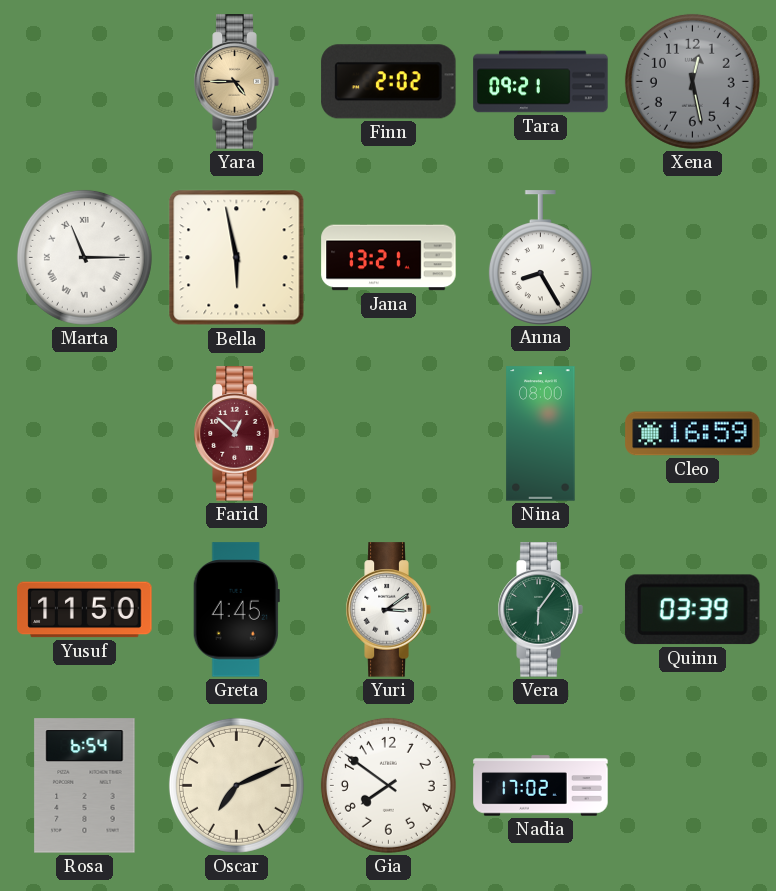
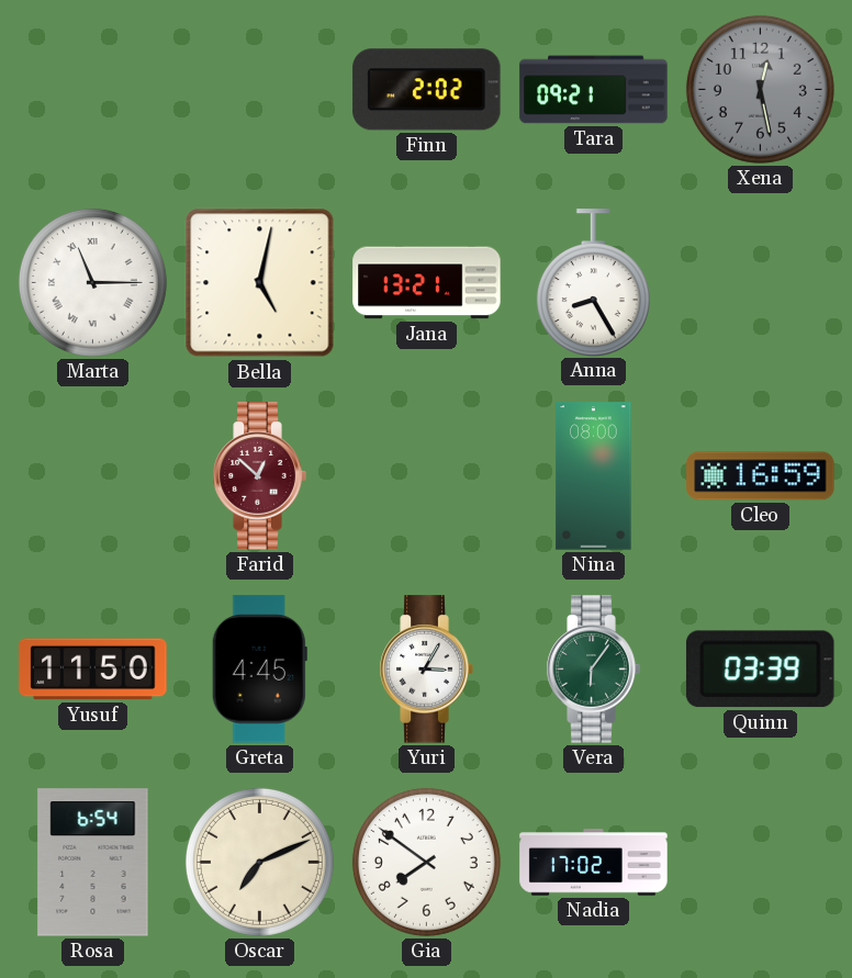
Yara: 4:45 -> none (236, 82)
Bella: 5:58 -> 5:02 (260, 283)
Yuri: 3:09 -> 3:05 (426, 670)
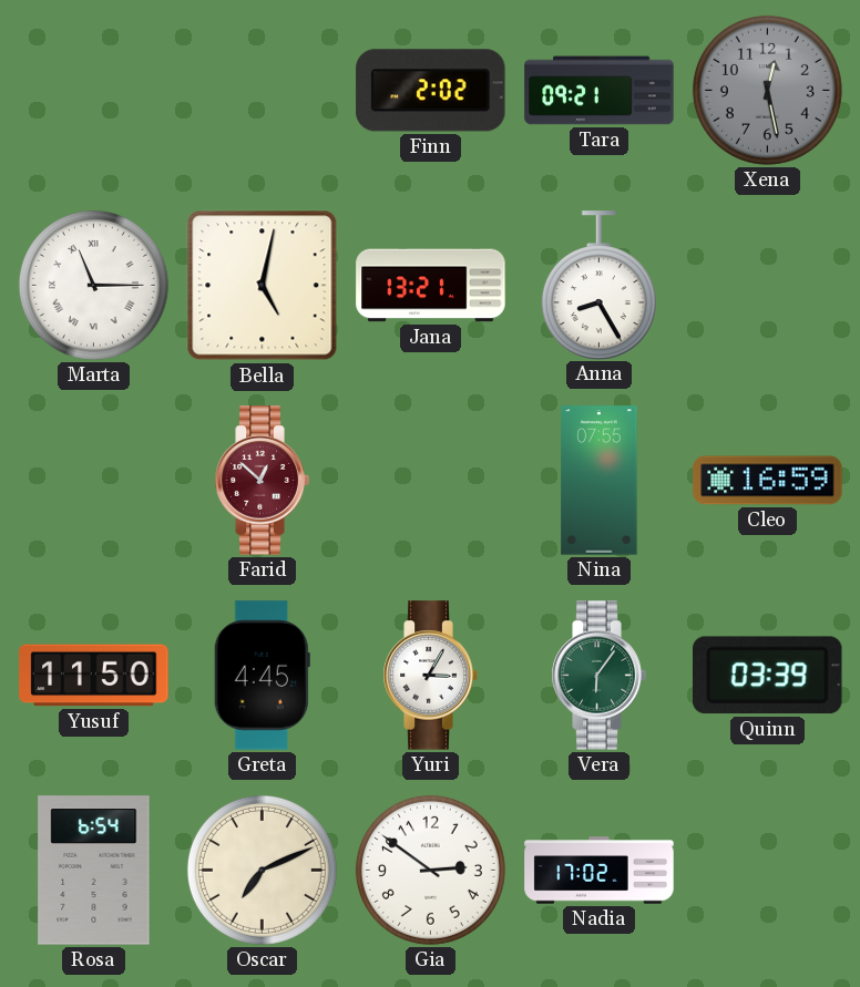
Nina: 08:00 -> 07:55 (600, 481)
Gia: 7:51 -> 2:51 (430, 870)
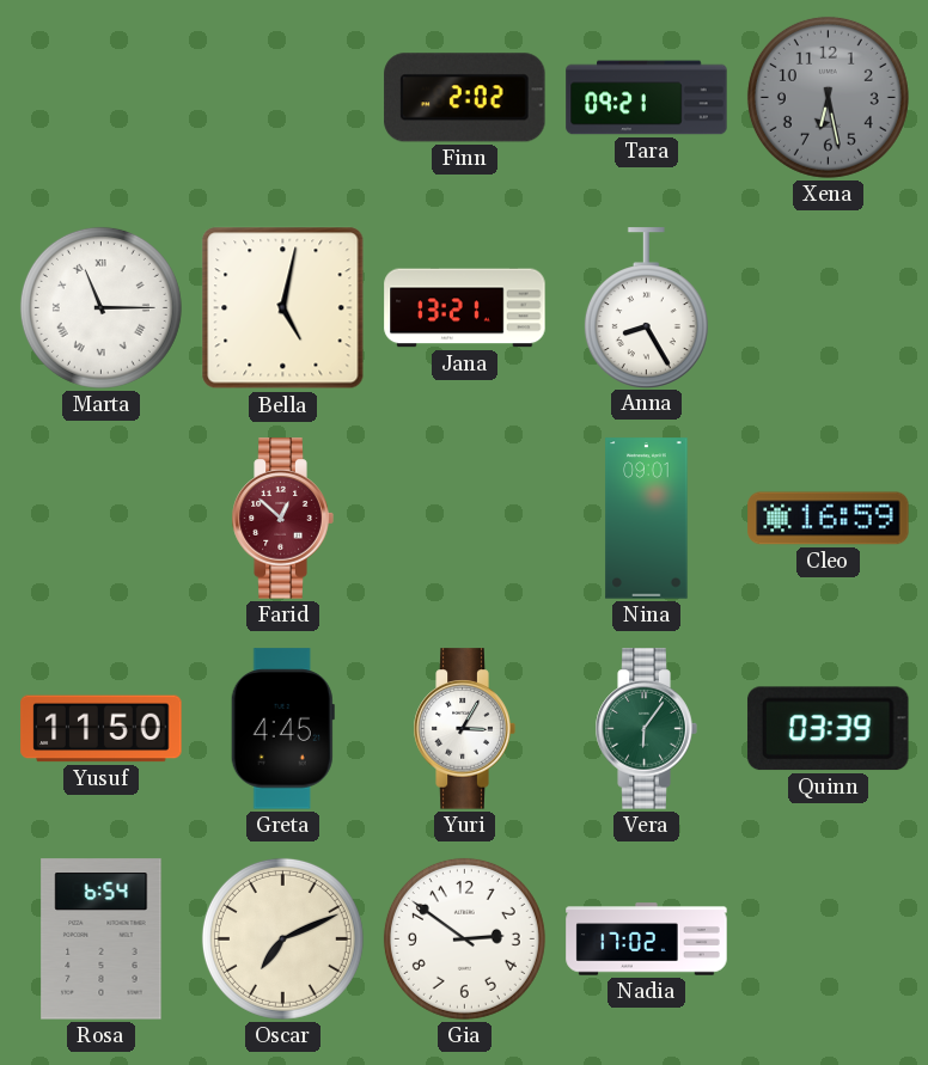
Xena: 12:28 -> 6:28 (828, 97)
Nina: 07:55 -> 09:01 (647, 519)
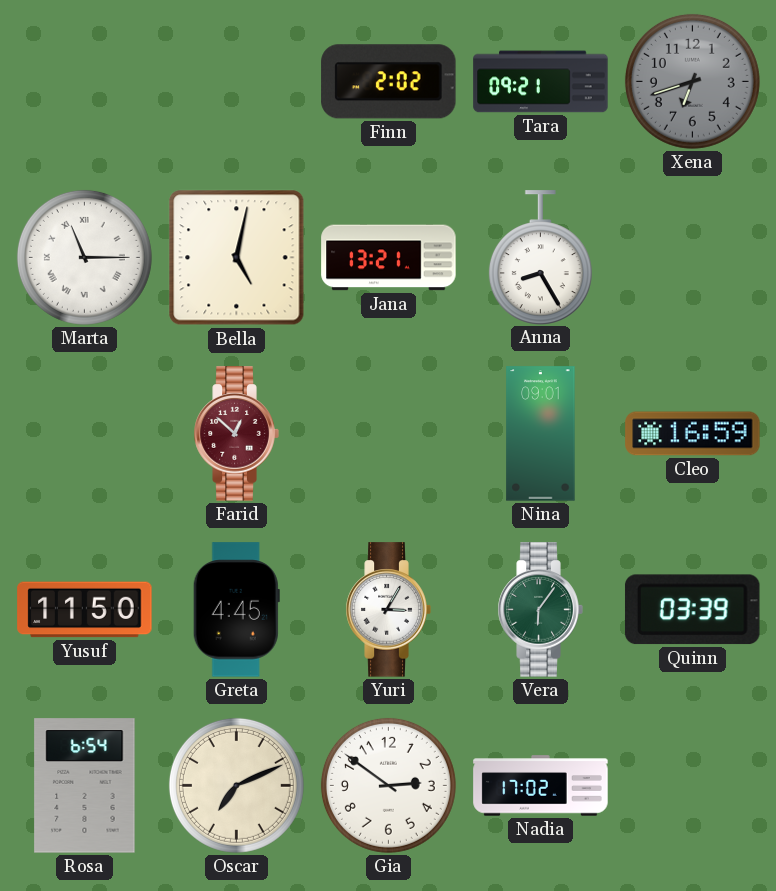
Xena: 6:28 -> 6:42 (692, 81)
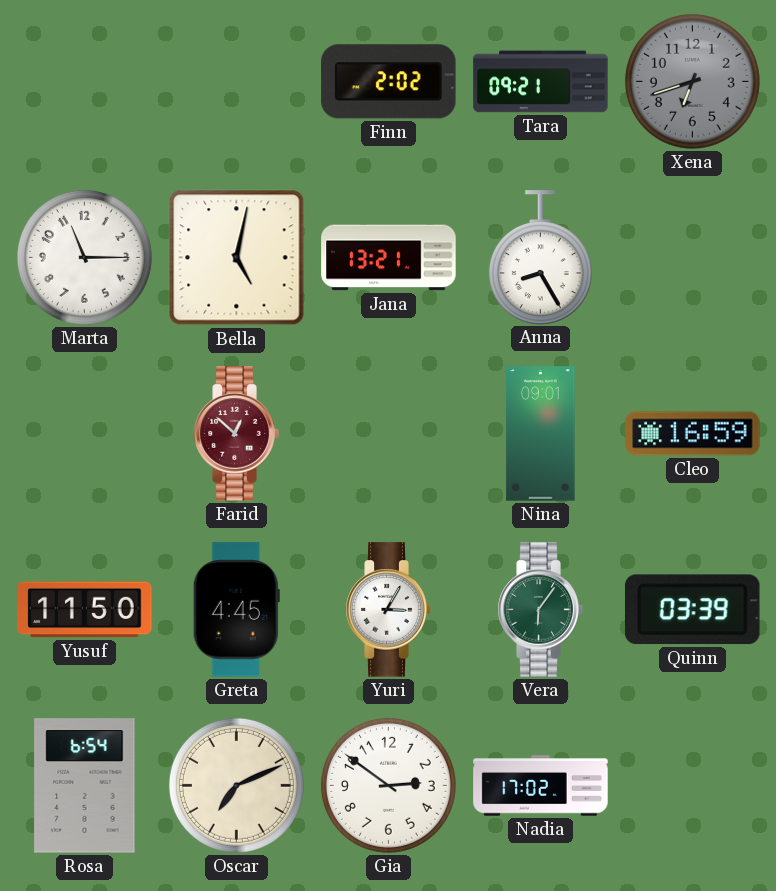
Marta numerals: Roman -> Arabic (84, 257)
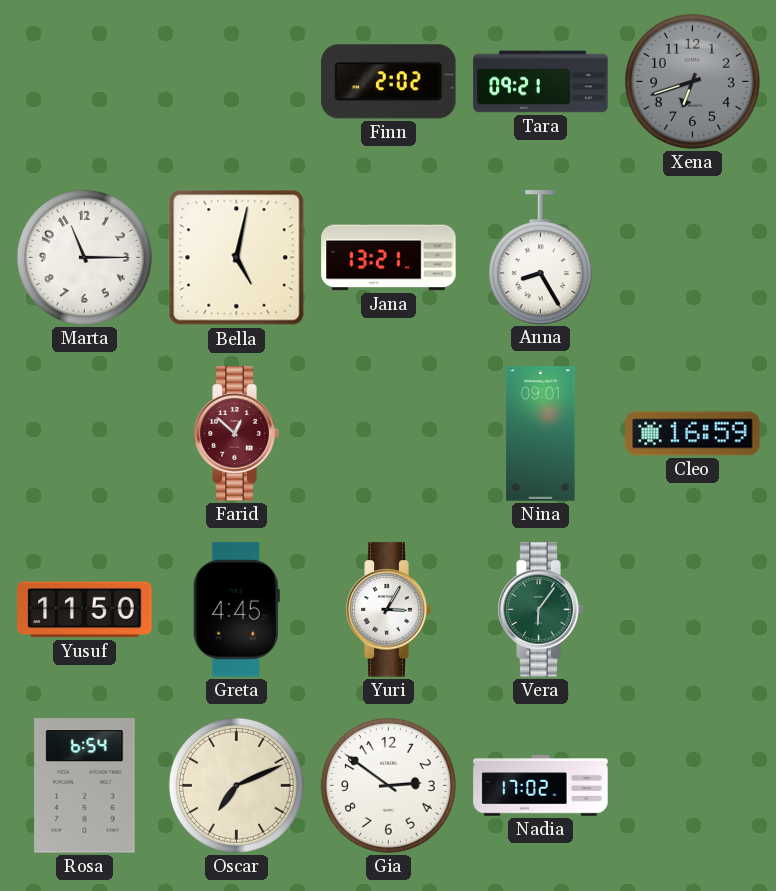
Quinn: 03:39 -> none (693, 610)
